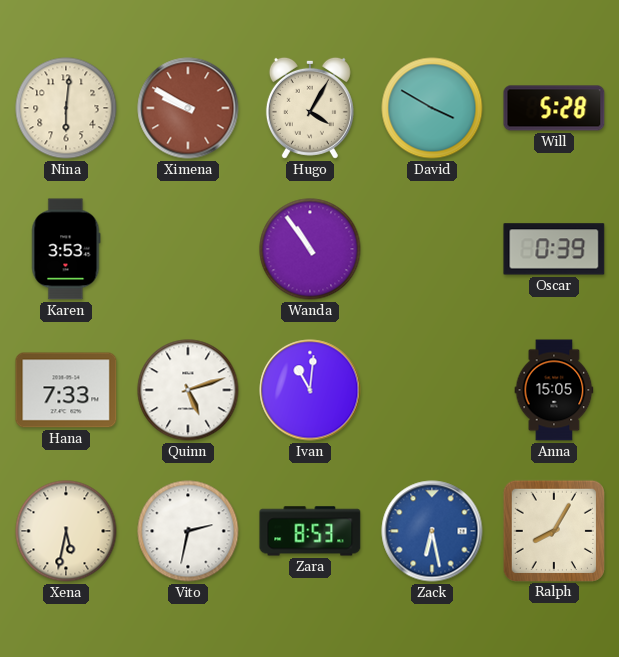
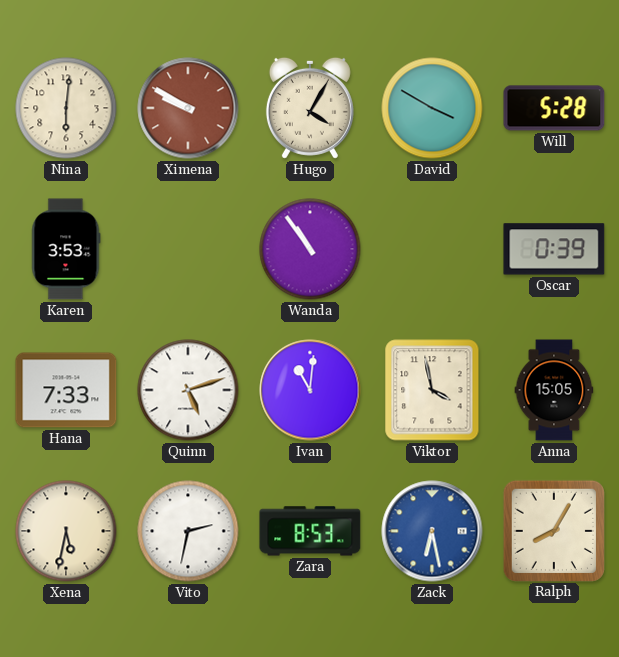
Viktor: none -> 3:58 (432, 390)
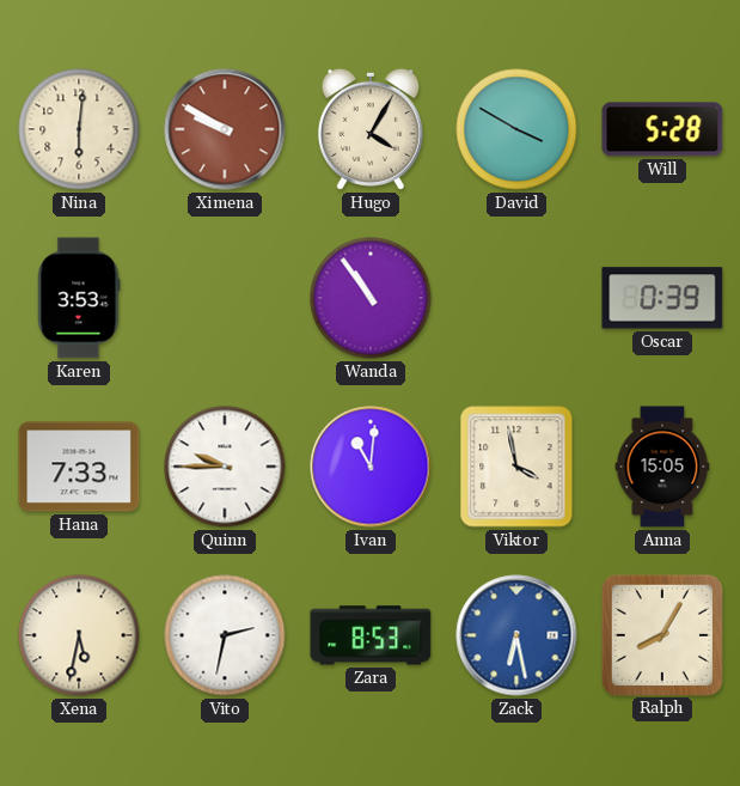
Quinn: 5:12 -> 9:45 (225, 467)
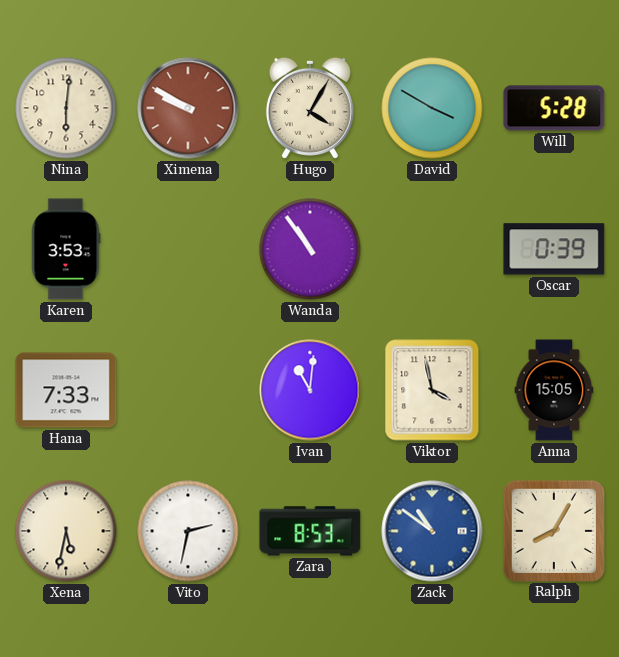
Quinn: 9:45 -> none (225, 467)
Zack: 6:28 -> 10:51 (432, 531)
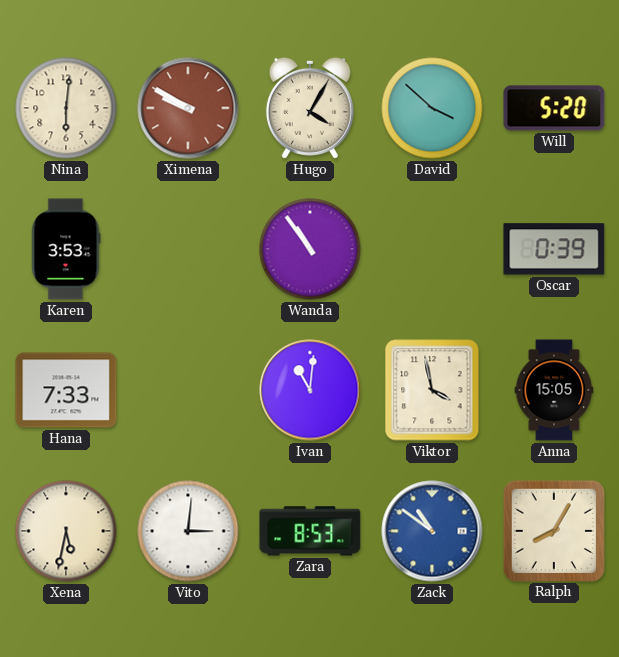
David: 3:50 -> 3:52 (432, 108)
Will: 5:28 -> 5:20 (554, 108)
Vito: 2:32 -> 3:01 (188, 531)
